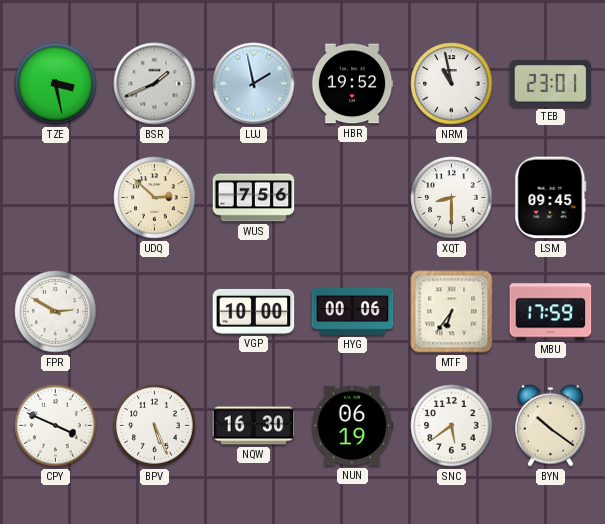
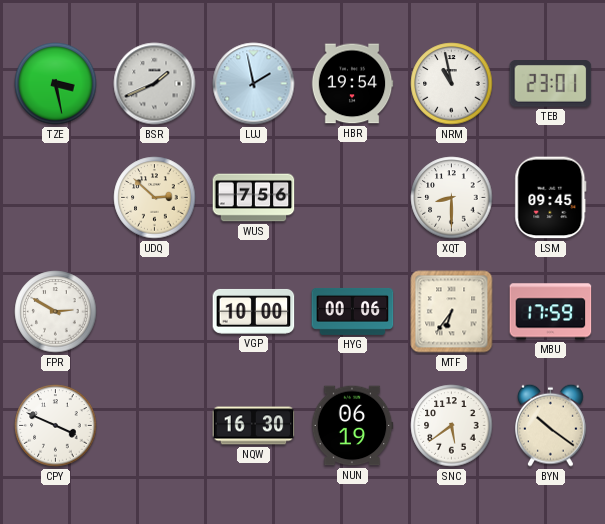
HBR: 19:52 -> 19:54 (352, 84)
BPV: 5:26 -> none (155, 426)
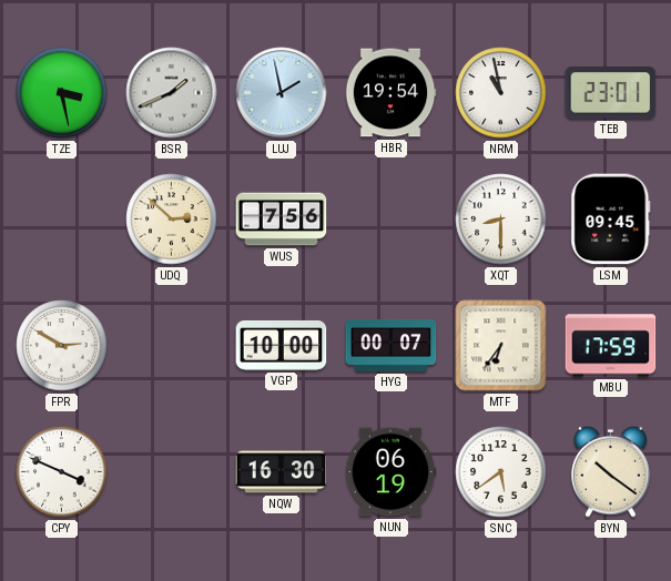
HYG: 00:06 -> 00:07 (392, 345)
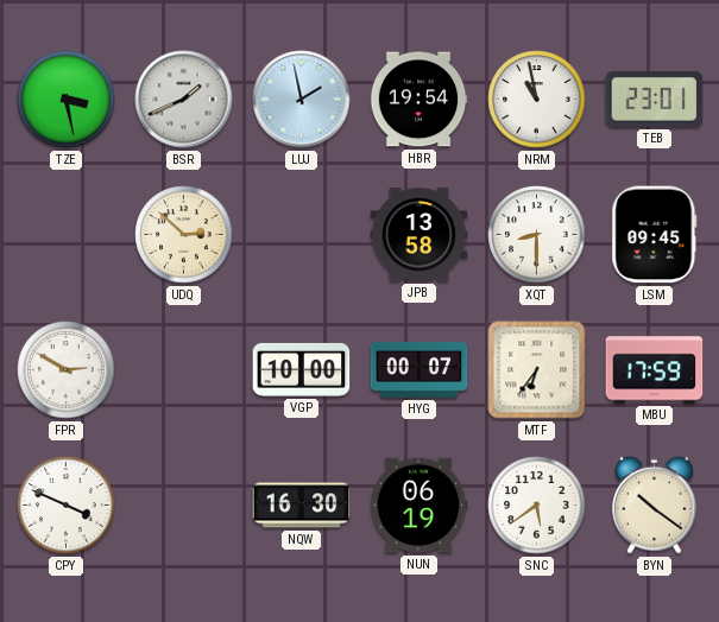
WUS: 7:56 -> none (282, 220)
JPB: none -> 13:58 (420, 235)
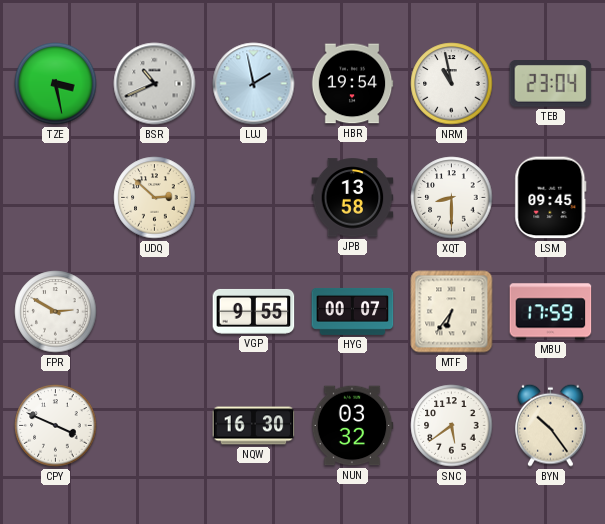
BSR: 1:41 -> 10:41 (155, 84)
TEB: 23:01 -> 23:04 (551, 84)
VGP: 10:00 -> 9:55 (254, 311)
NUN: 06:19 -> 03:32 (352, 426)
BYN: 10:21 -> 10:24 (551, 425)
